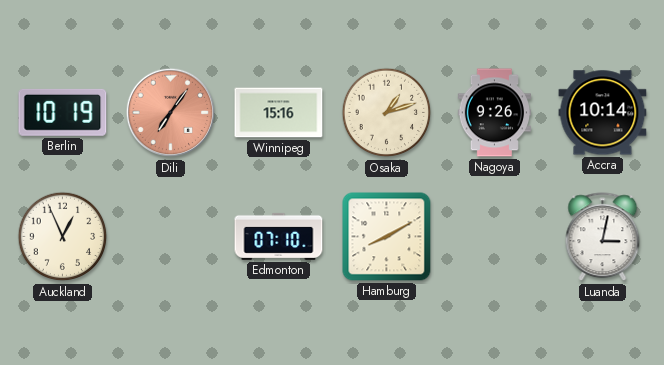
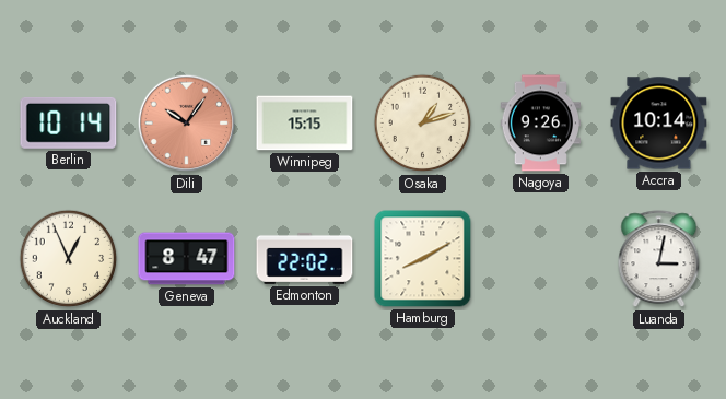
Berlin: 10:19 -> 10:14 (69, 122)
Dili: 7:06 -> 10:06 (187, 124)
Winnipeg: 15:16 -> 15:15 (305, 124)
Geneva: none -> 8:47 (187, 259)
Edmonton: 07:10 -> 22:02 (305, 258)
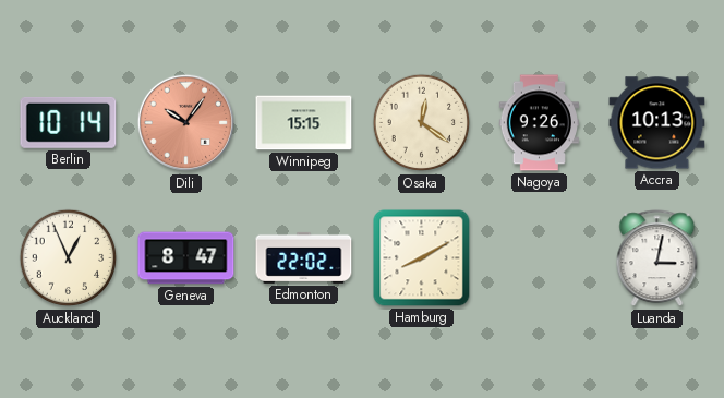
Osaka: 1:12 -> 12:21 (422, 123)
Accra: 10:14 -> 10:13 (657, 123)
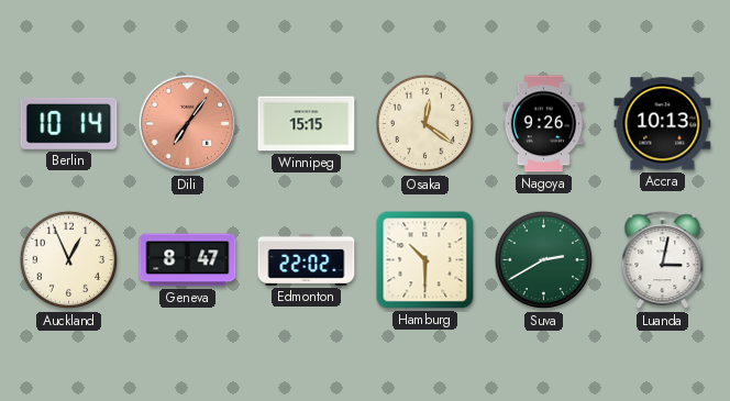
Dili: 10:06 -> 7:06 (188, 124)
Hamburg: 8:10 -> 10:30 (425, 260)
Suva: none -> 2:40 (544, 260)
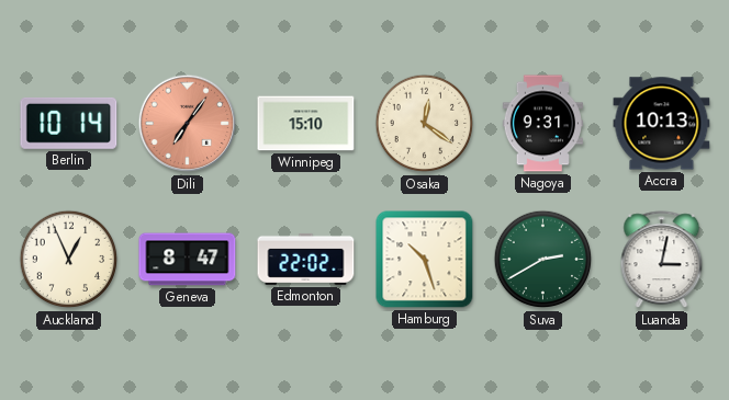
Winnipeg: 15:15 -> 15:10 (306, 124)
Nagoya: 9:26 -> 9:31 (543, 124)
Hamburg: 10:30 -> 10:27 (425, 260)
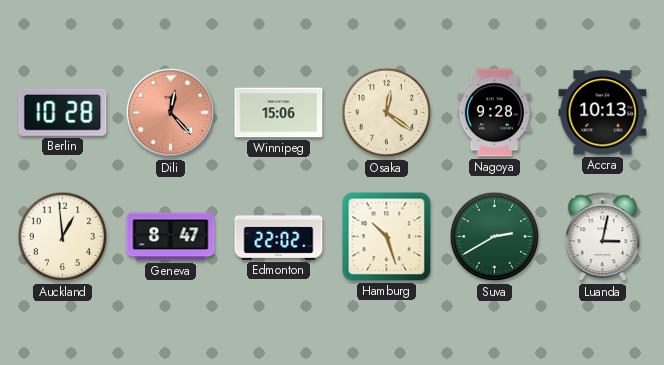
Berlin: 10:14 -> 10:28 (63, 112)
Dili: 7:06 -> 12:23 (171, 113)
Winnipeg: 15:10 -> 15:06 (279, 113)
Nagoya: 9:31 -> 9:28 (495, 113)
Auckland: 12:56 -> 12:59 (63, 237)
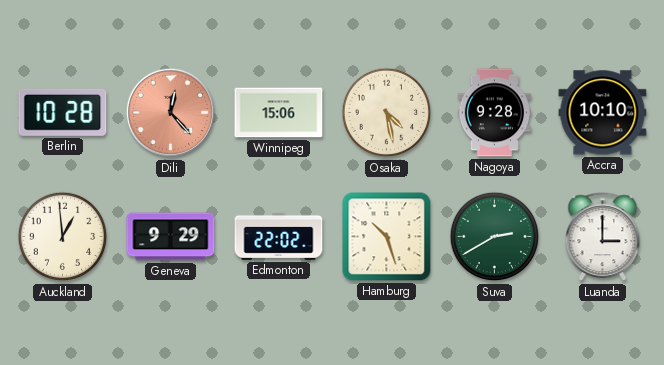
Osaka: 12:21 -> 4:28 (387, 113)
Accra: 10:13 -> 10:10 (603, 113)
Geneva: 8:47 -> 9:29 (171, 237)
Luanda: 3:02 -> 3:00 (603, 237)
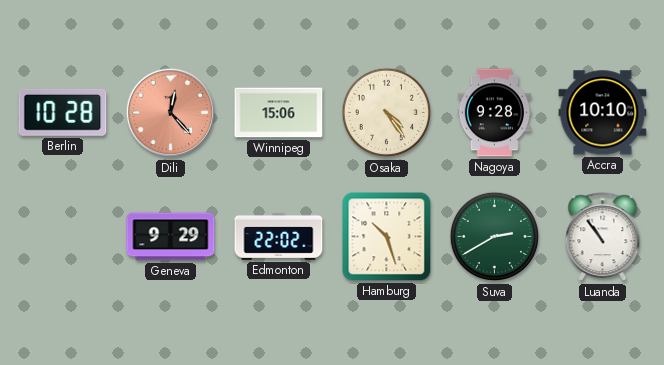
Osaka: 4:28 -> 4:24 (387, 113)
Auckland: 12:59 -> none (63, 237)
Luanda: 3:00 -> 10:54 (603, 237)
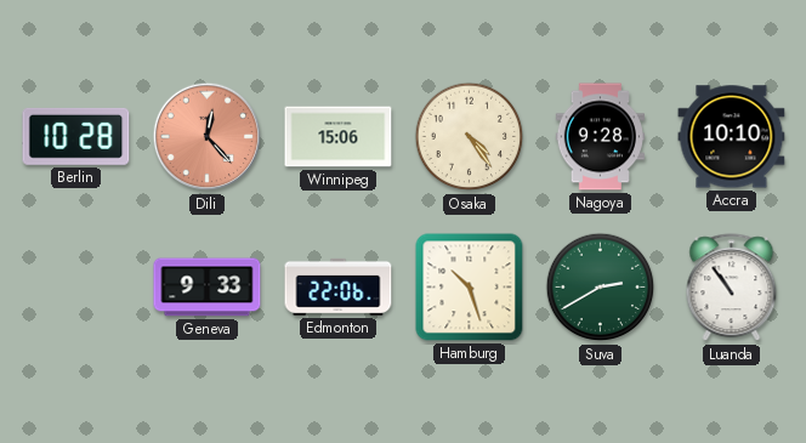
Geneva: 9:29 -> 9:33 (208, 288)
Edmonton: 22:02 -> 22:06 (339, 286)
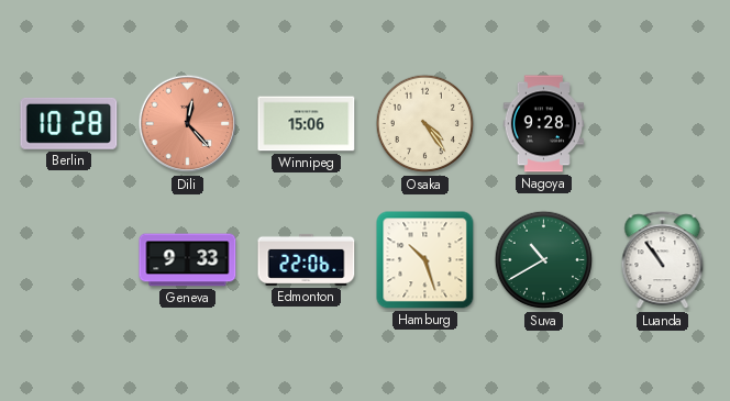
Accra: 10:10 -> none (732, 137)
Suva: 2:40 -> 10:40 (544, 260)
